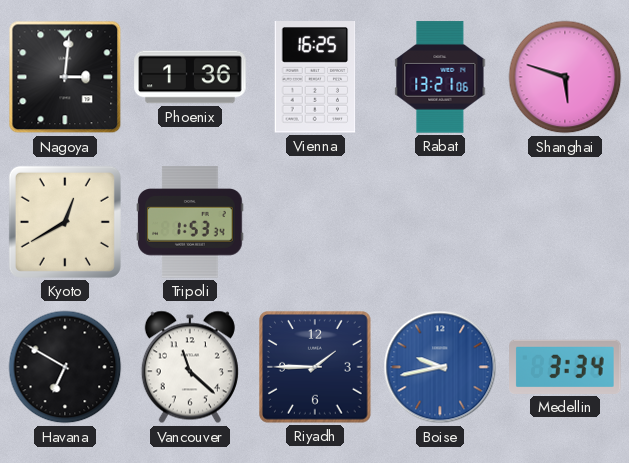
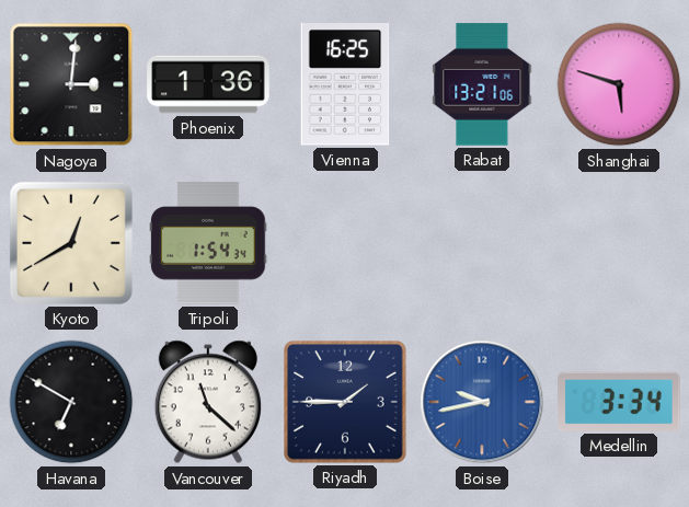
Tripoli: 1:53 -> 1:54 (208, 243)
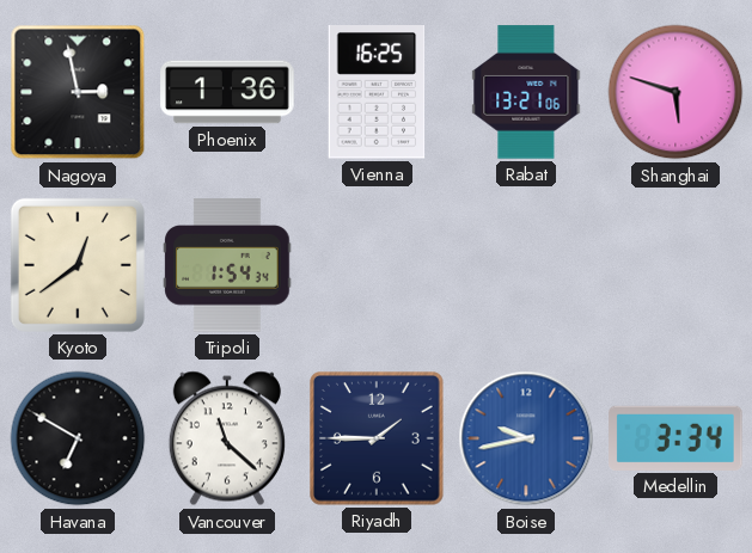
Nagoya: 3:01 -> 2:58 (78, 92)
Kyoto: 12:40 -> 12:39 (78, 265)
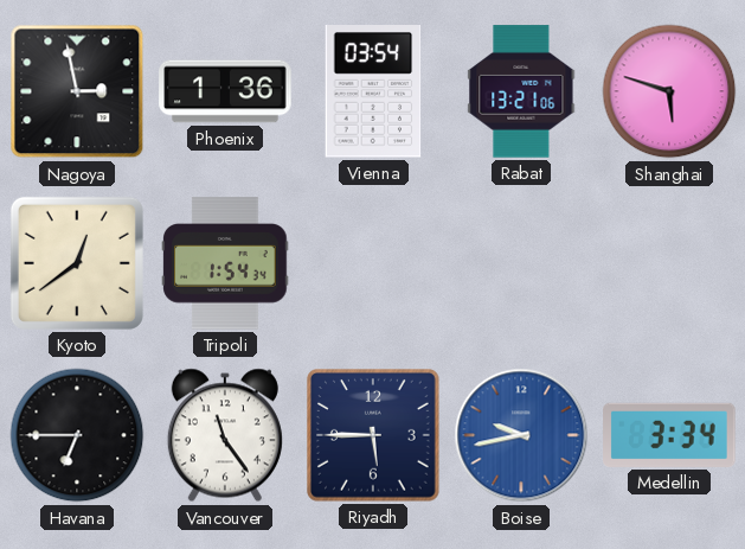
Vienna: 16:25 -> 03:54 (373, 92)
Havana: 6:50 -> 6:45 (77, 435)
Vancouver: 11:22 -> 11:24 (225, 435)
Riyadh: 1:45 -> 5:45 (374, 436)
